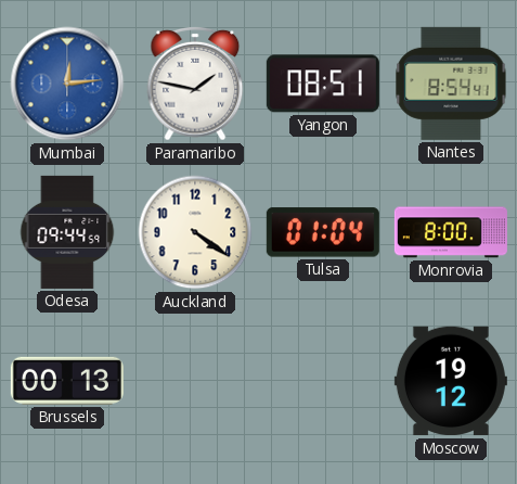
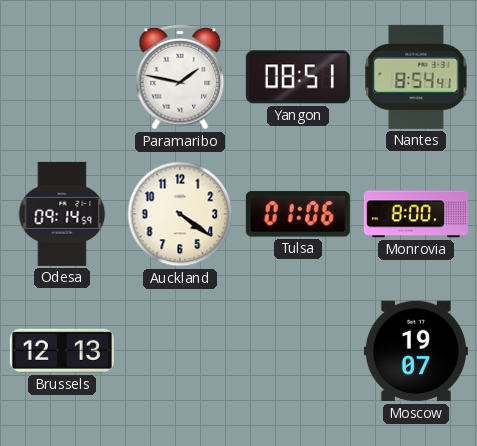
Mumbai: 12:14 -> none (67, 84)
Odesa: 09:44 -> 09:14 (62, 214)
Tulsa: 01:04 -> 01:06 (298, 214)
Brussels: 00:13 -> 12:13 (62, 351)
Moscow: 19:12 -> 19:07 (416, 351)
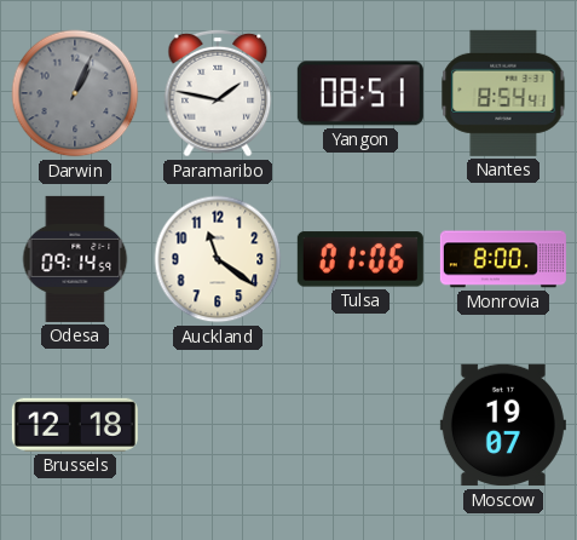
Darwin: none -> 1:04 (75, 93)
Auckland: 4:21 -> 11:21 (218, 259)
Brussels: 12:13 -> 12:18 (75, 425)
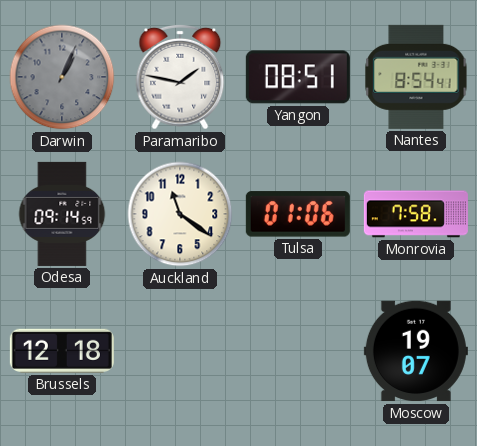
Monrovia: 8:00 -> 7:58 (416, 214)
